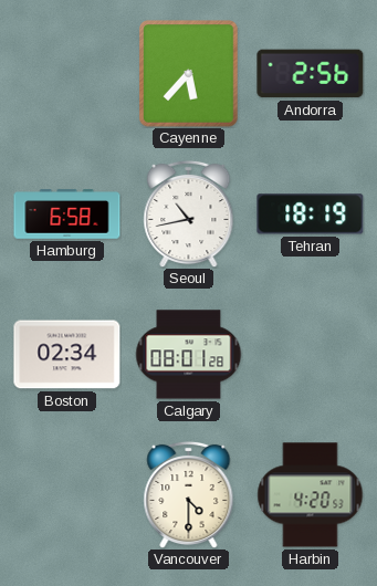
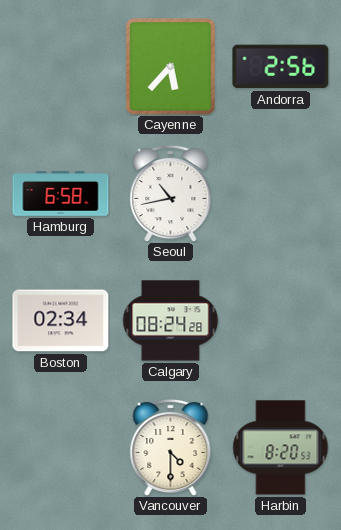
Tehran: 18:19 -> none (311, 214)
Calgary: 08:01 -> 08:24 (171, 321)
Harbin: 4:20 -> 8:20 (281, 448)
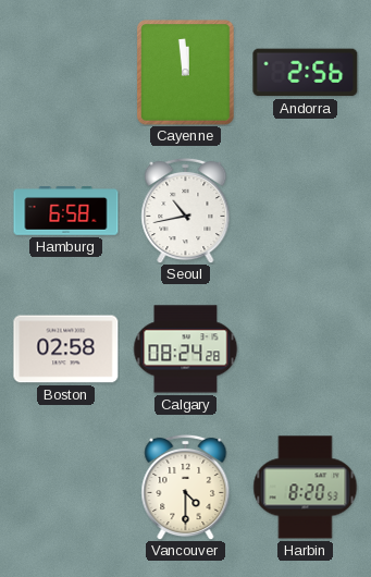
Cayenne: 5:37 -> 11:59 (186, 73)
Boston: 02:34 -> 02:58 (66, 349)
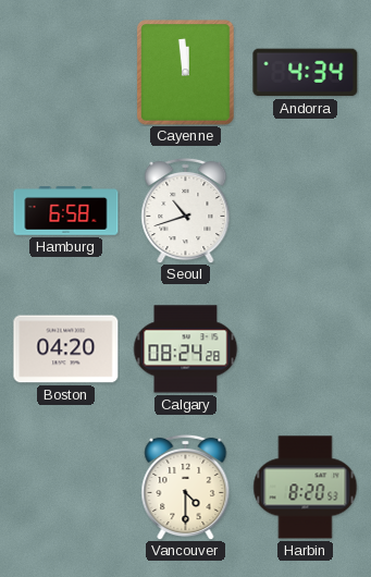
Andorra: 2:56 -> 4:34 (306, 73)
Seoul: 10:43 -> 10:42 (186, 210)
Boston: 02:58 -> 04:20 (66, 349)
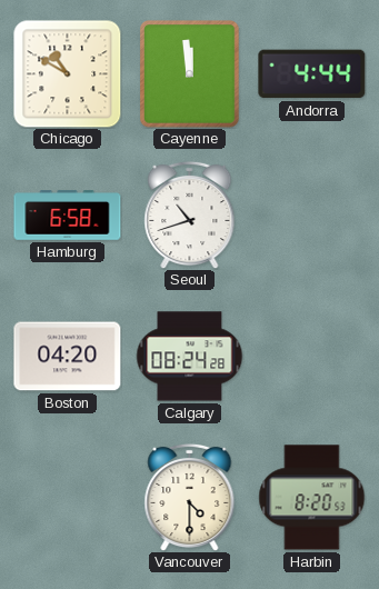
Chicago: none -> 10:50 (68, 74)
Andorra: 4:34 -> 4:44 (312, 74)
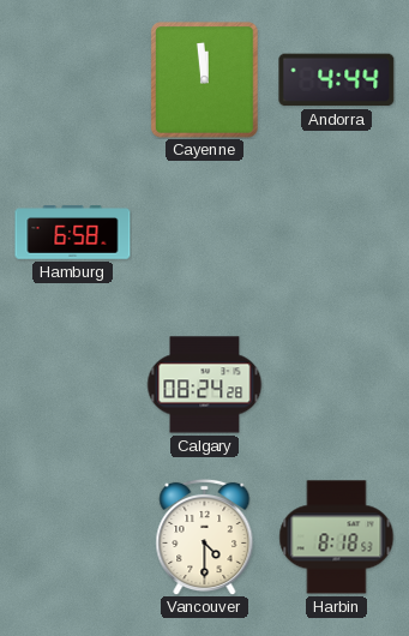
Chicago: 10:50 -> none (68, 74)
Seoul: 10:42 -> none (190, 214)
Boston: 04:20 -> none (68, 357)
Harbin: 8:20 -> 8:18 (337, 538)
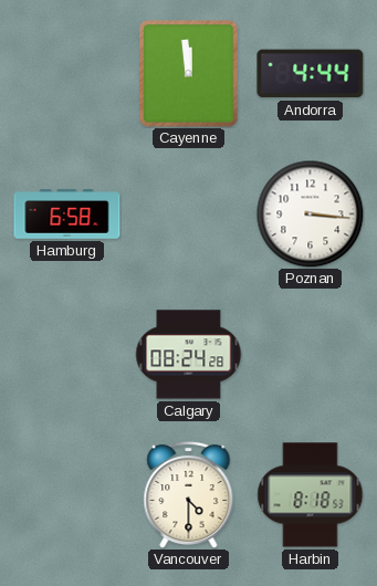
Poznan: none -> 3:16 (310, 213)
